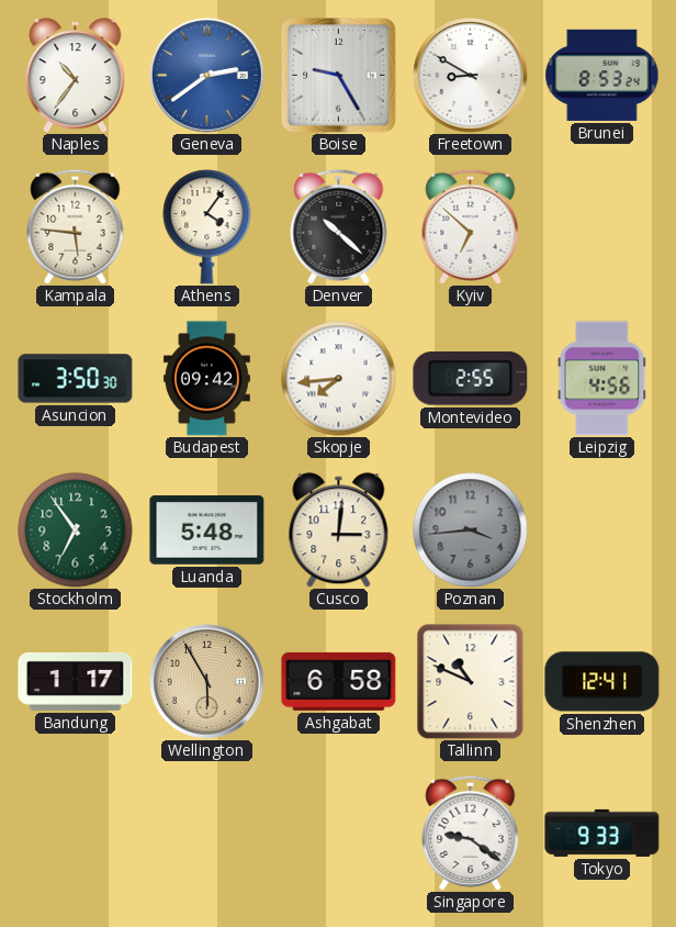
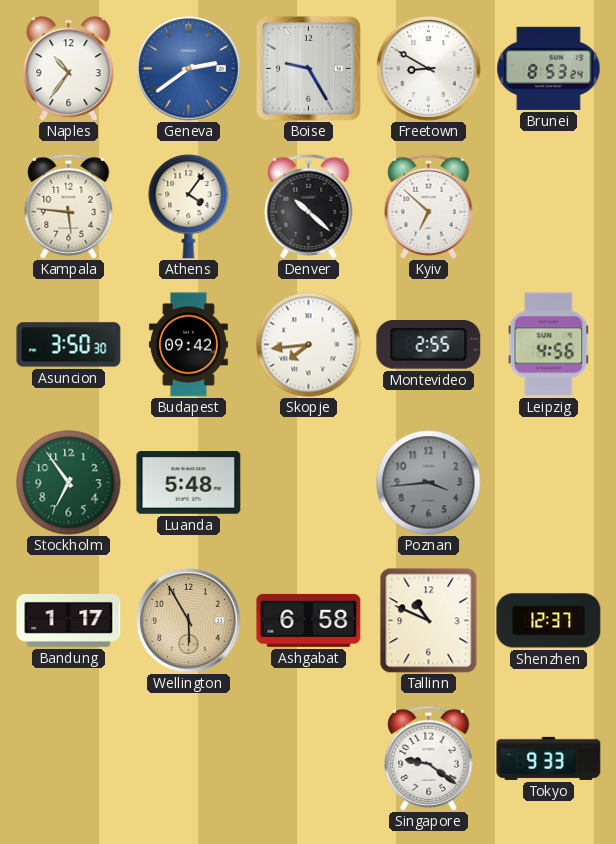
Cusco: 3:01 -> none (339, 530)
Shenzhen: 12:41 -> 12:37 (549, 621)
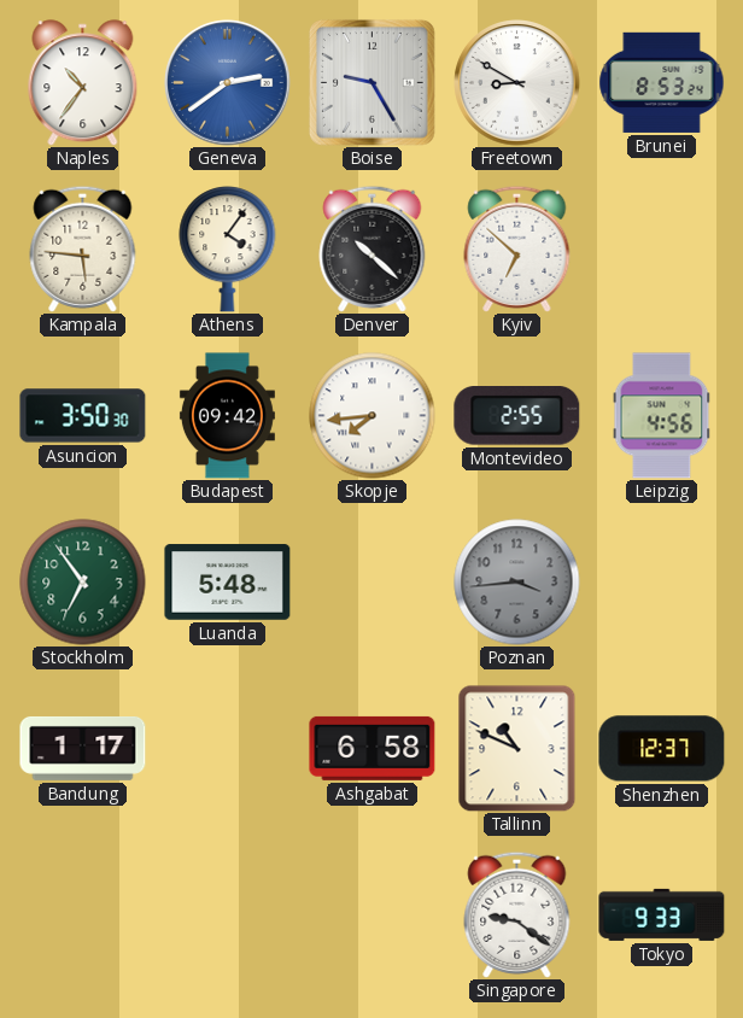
Wellington: 5:55 -> none (189, 621)
